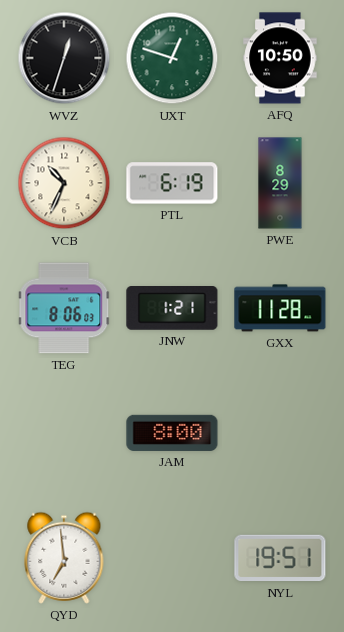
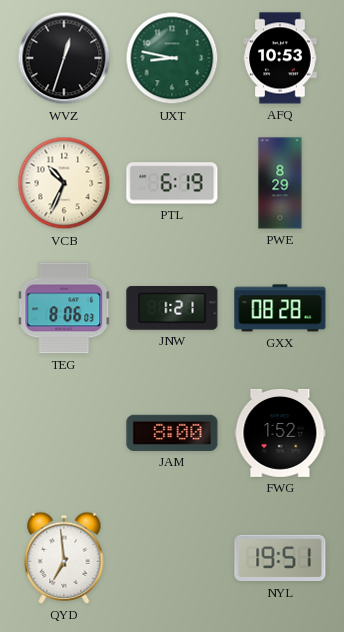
UXT: 12:48 -> 8:47 (172, 58)
AFQ: 10:50 -> 10:53 (280, 58)
GXX: 11:28 -> 08:28 (280, 308)
FWG: none -> 1:52 (280, 433)
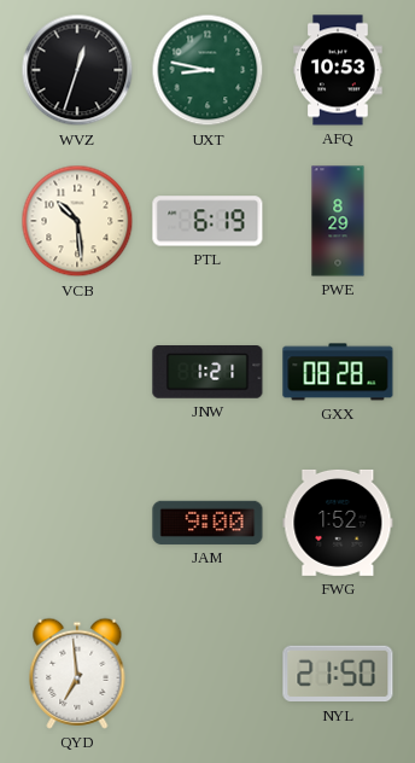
VCB: 10:34 -> 10:29 (77, 221)
TEG: 8:06 -> none (64, 308)
JAM: 8:00 -> 9:00 (207, 523)
NYL: 19:51 -> 21:50 (338, 674)
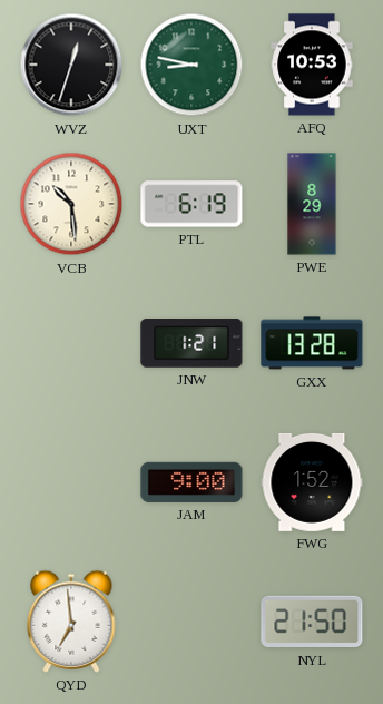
GXX: 08:28 -> 13:28 (312, 343)
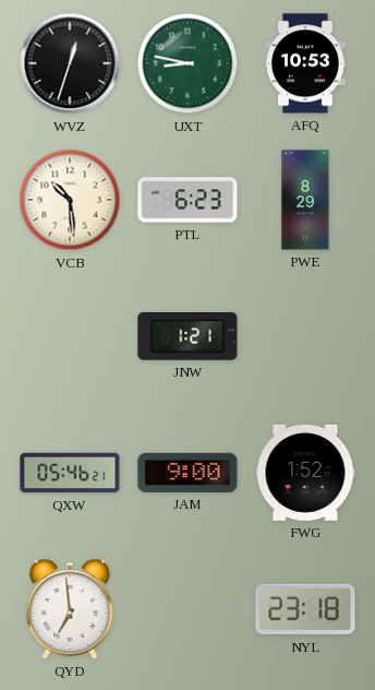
PTL: 6:19 -> 6:23 (187, 200)
GXX: 13:28 -> none (312, 343)
QXW: none -> 05:46 (70, 473)
NYL: 21:50 -> 23:18 (305, 609)
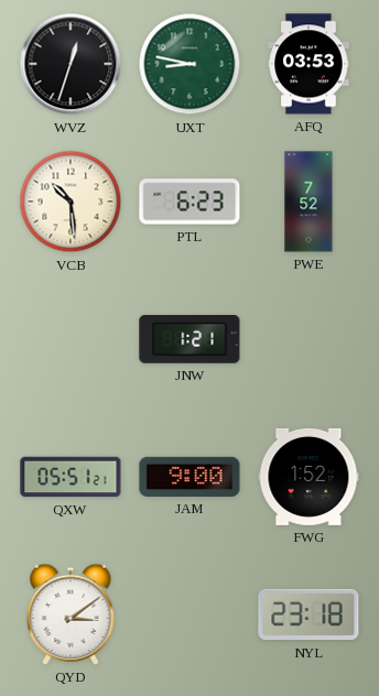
AFQ: 10:53 -> 03:53 (308, 64)
PWE: 8:29 -> 7:52 (308, 202)
QXW: 05:46 -> 05:51 (71, 477)
QYD: 6:59 -> 3:09 (71, 615)
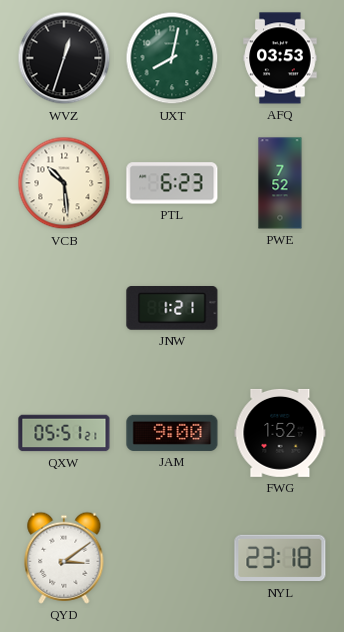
UXT: 8:47 -> 8:02 (172, 58)
